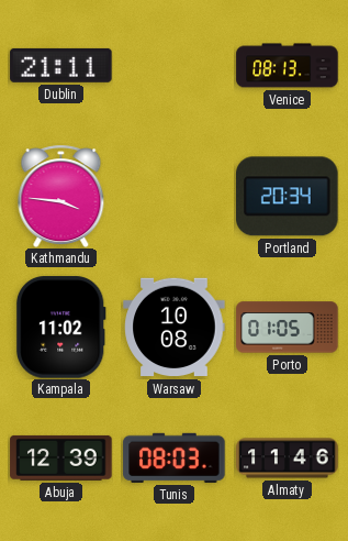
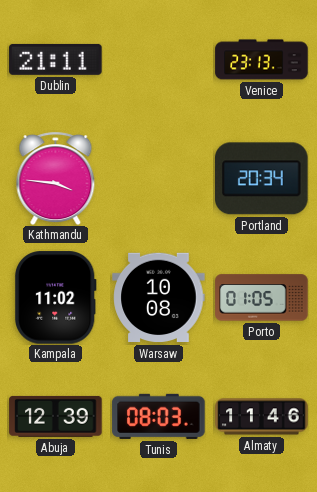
Venice: 08:13 -> 23:13 (262, 60)
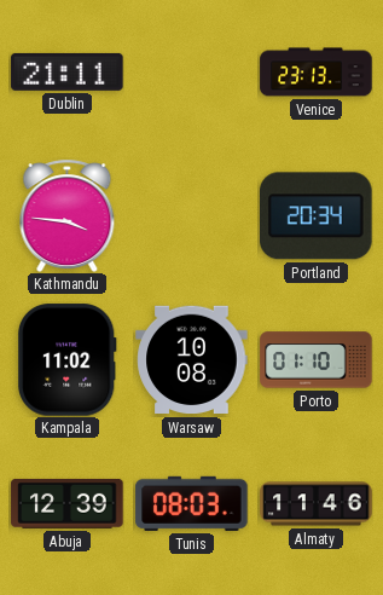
Porto: 01:05 -> 01:10 (317, 360)
